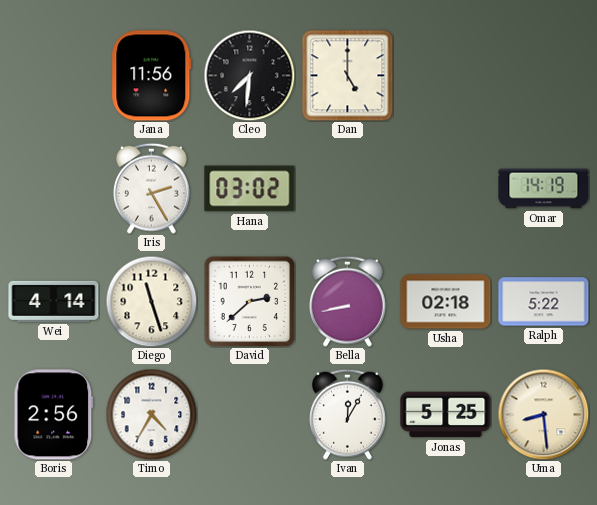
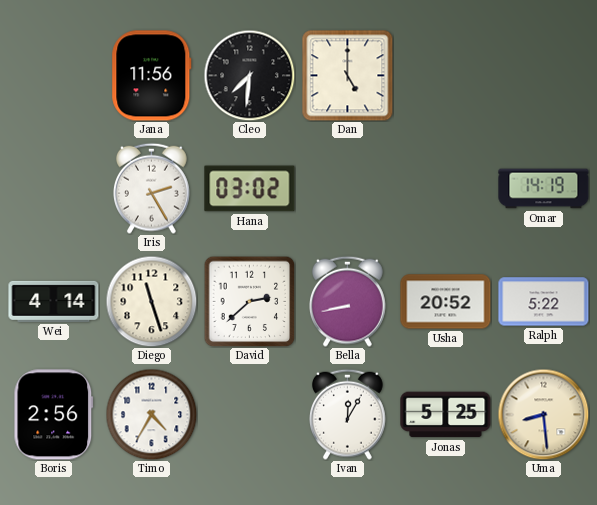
Usha: 02:18 -> 20:52 (446, 302)
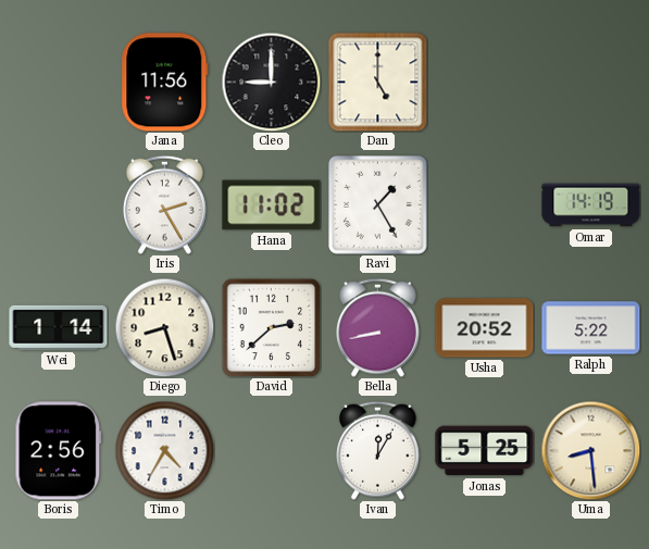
Cleo: 7:31 -> 9:00 (271, 82)
Hana: 03:02 -> 11:02 (272, 205)
Ravi: none -> 1:25 (378, 205)
Wei: 4:14 -> 1:14 (59, 327)
Diego: 11:27 -> 8:27 (164, 327)
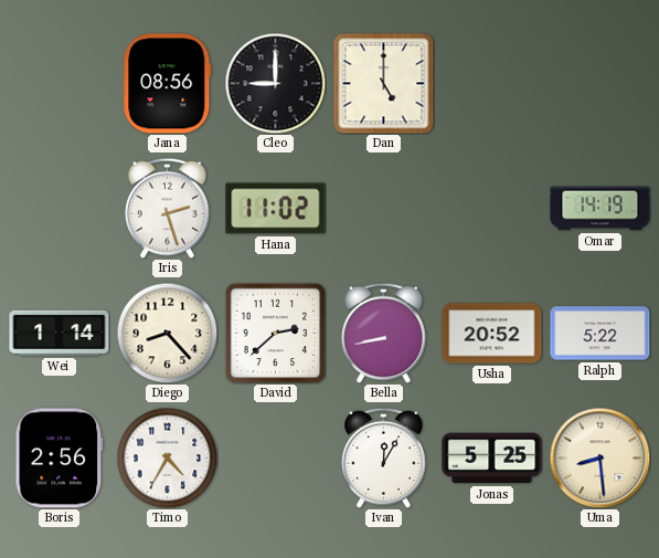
Jana: 11:56 -> 08:56 (168, 84)
Iris: 2:25 -> 2:27 (168, 208)
Ravi: 1:25 -> none (378, 205)
Diego: 8:27 -> 8:23 (167, 333)
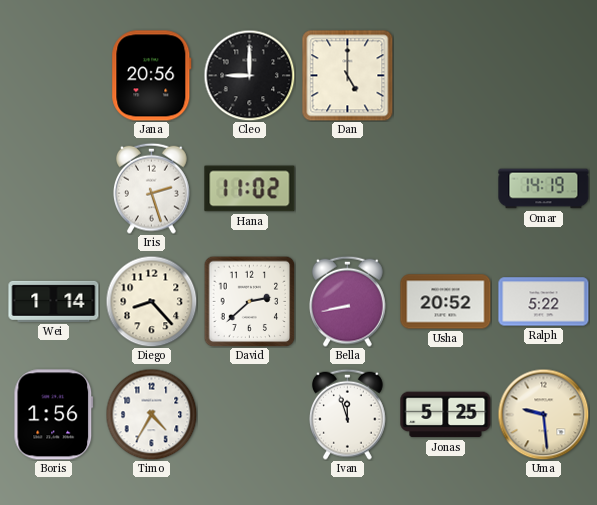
Jana: 08:56 -> 20:56 (152, 76)
Boris: 2:56 -> 1:56 (54, 415)
Ivan: 12:05 -> 11:57 (348, 414)
Uma: 8:29 -> 9:29 (543, 414)
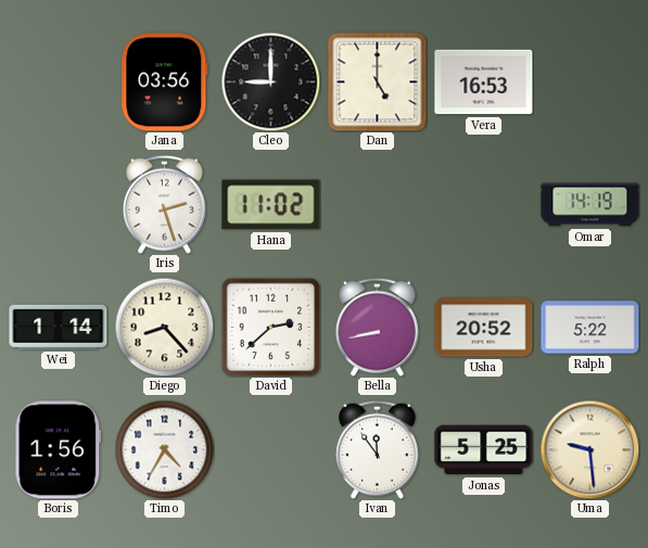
Jana: 20:56 -> 03:56 (165, 82)
Vera: none -> 16:53 (484, 82)
Ivan: 11:57 -> 11:54 (378, 449)
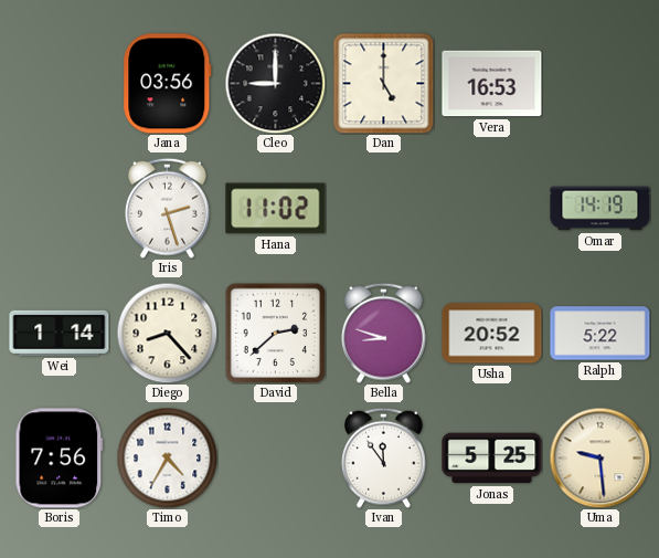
Bella: 8:43 -> 8:48 (384, 333)
Boris: 1:56 -> 7:56 (60, 459)
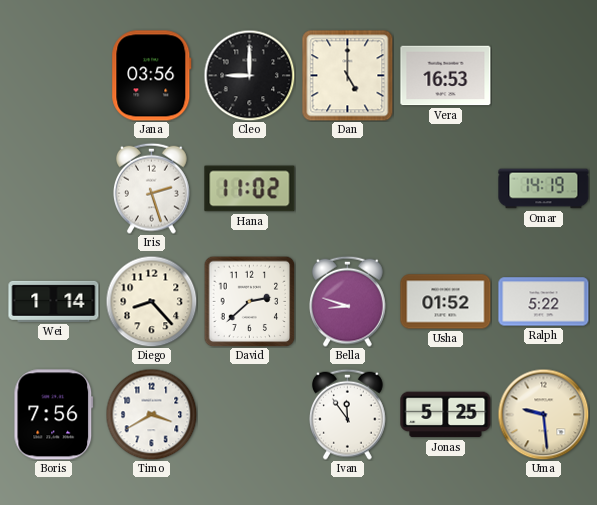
Usha: 20:52 -> 01:52 (446, 302)
Timo: 4:35 -> 3:40 (151, 414)
